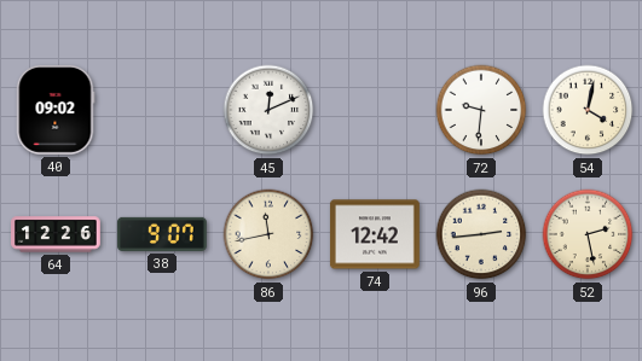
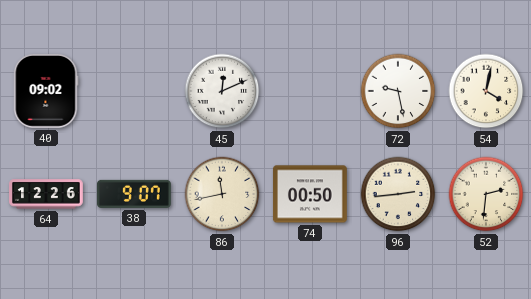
72: 9:31 -> 9:28 (398, 91)
74: 12:42 -> 00:50 (310, 194)
52: 2:28 -> 2:31 (486, 194)
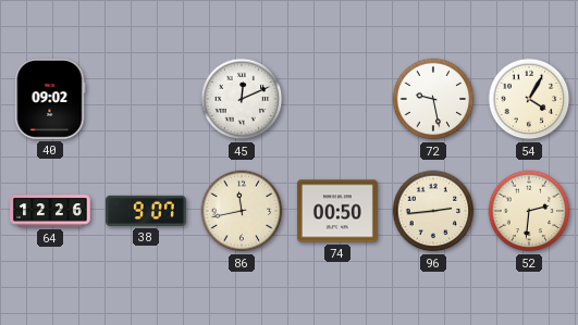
54: 4:02 -> 4:05 (529, 99)
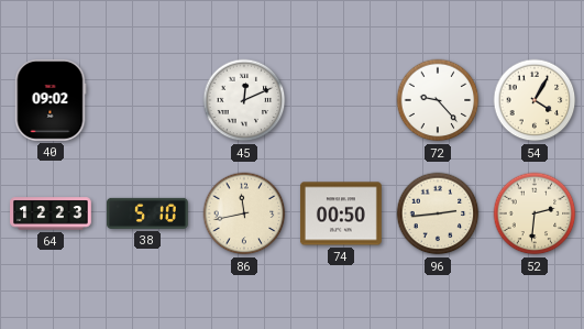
72: 9:28 -> 9:23 (438, 100)
64: 12:26 -> 12:23 (52, 213)
38: 9:07 -> 5:10 (148, 213)
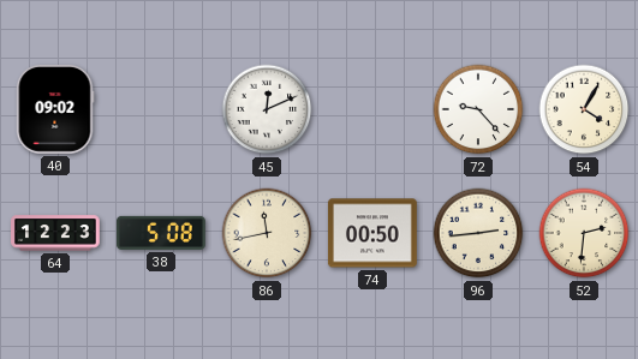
38: 5:10 -> 5:08 (162, 233)
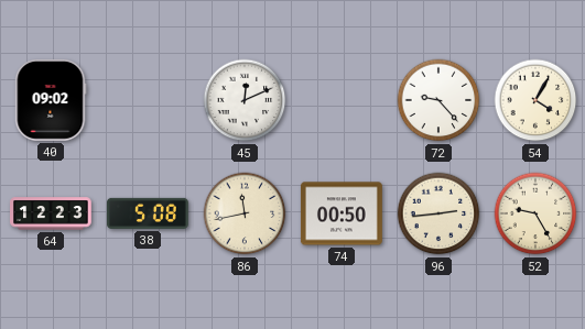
52: 2:31 -> 9:25 (535, 213)
